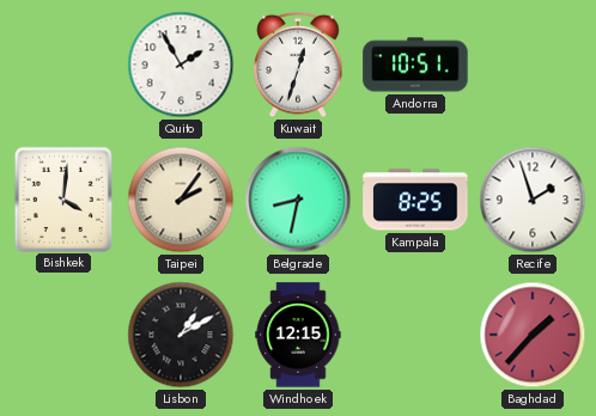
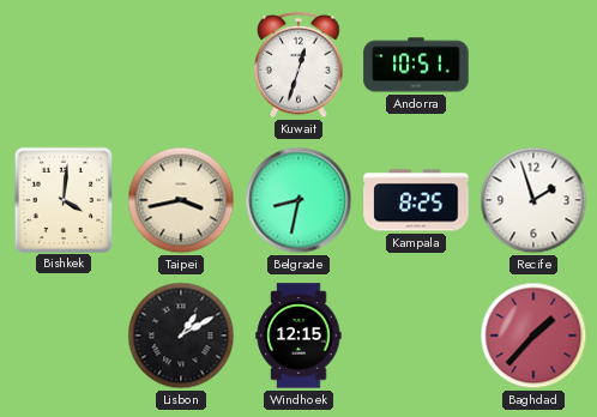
Quito: 1:55 -> none (181, 65)
Taipei: 2:06 -> 3:43 (181, 200)
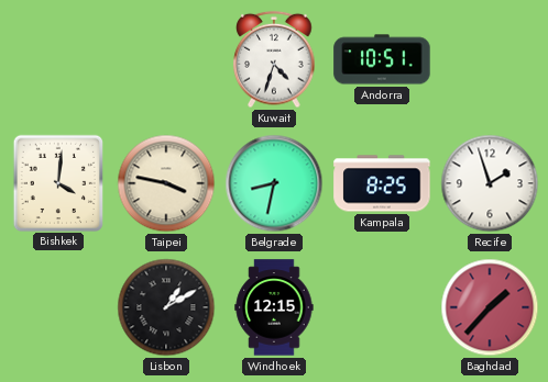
Kuwait: 12:33 -> 4:33 (274, 59)
Taipei: 3:43 -> 3:47 (166, 183)
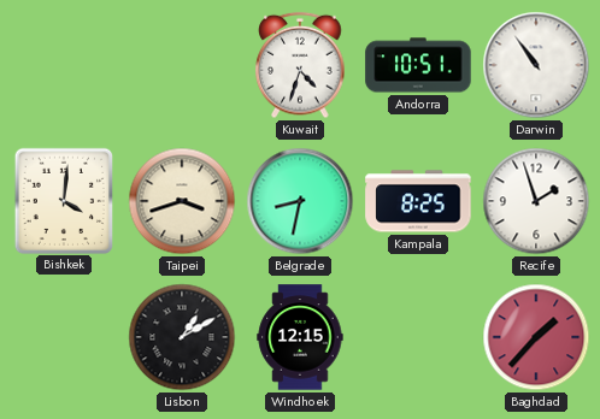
Darwin: none -> 10:54 (536, 65)
Taipei: 3:47 -> 3:42 (182, 201)
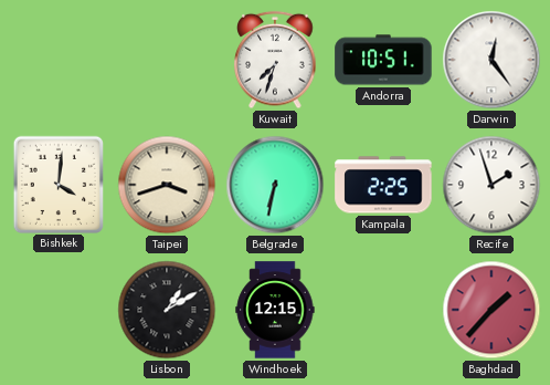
Kuwait: 4:33 -> 7:33 (275, 60)
Darwin: 10:54 -> 12:24 (491, 60)
Belgrade: 8:32 -> 6:32 (275, 185)
Kampala: 8:25 -> 2:25 (383, 185)
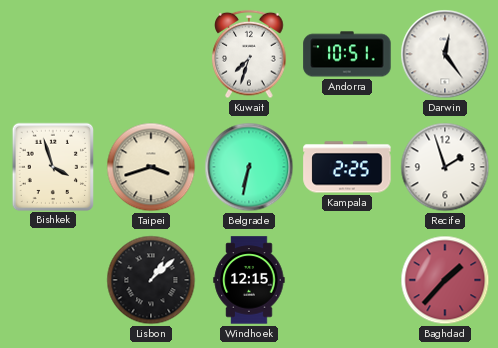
Bishkek: 4:01 -> 3:57 (52, 166)
Lisbon: 1:10 -> 1:08 (151, 280)
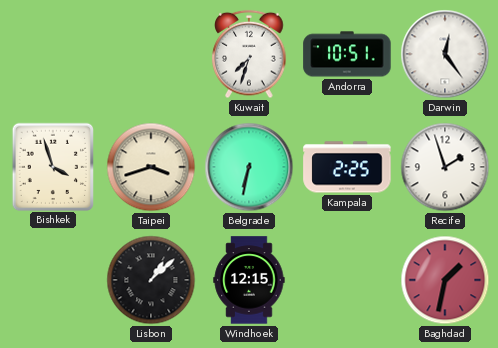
Baghdad: 1:37 -> 1:32 (445, 280)
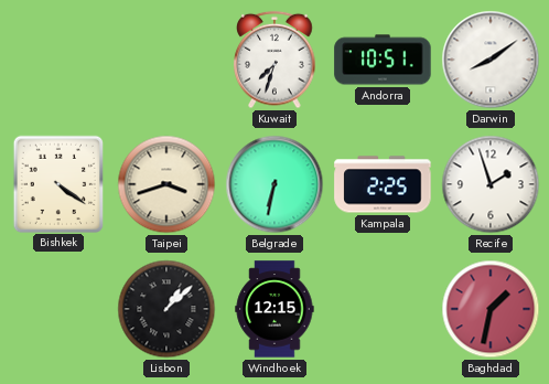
Darwin: 12:24 -> 8:09 (491, 60)
Bishkek: 3:57 -> 4:21 (57, 183)
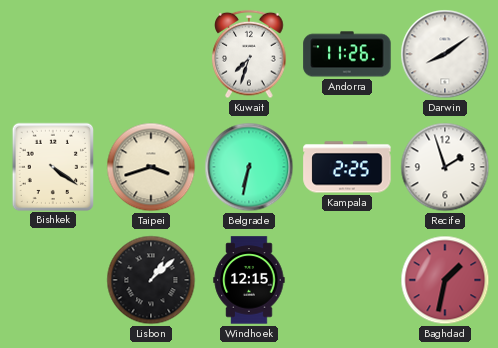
Andorra: 10:51 -> 11:26 (347, 54)
